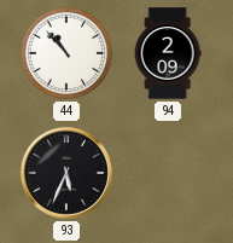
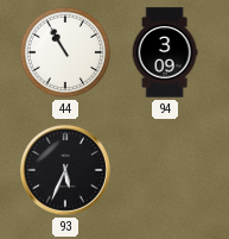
44: 10:53 -> 10:55 (65, 52)
94: 2:09 -> 3:09 (165, 52)
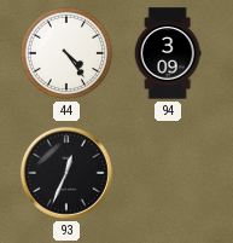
44: 10:55 -> 4:24 (66, 53)
93: 5:34 -> 12:34 (66, 173)
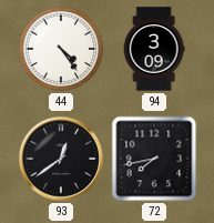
93: 12:34 -> 12:39 (61, 159)
72: none -> 7:43 (154, 159)
